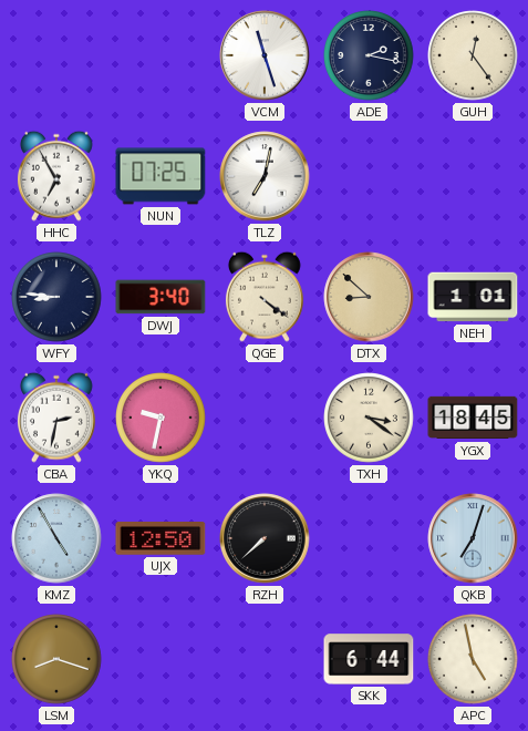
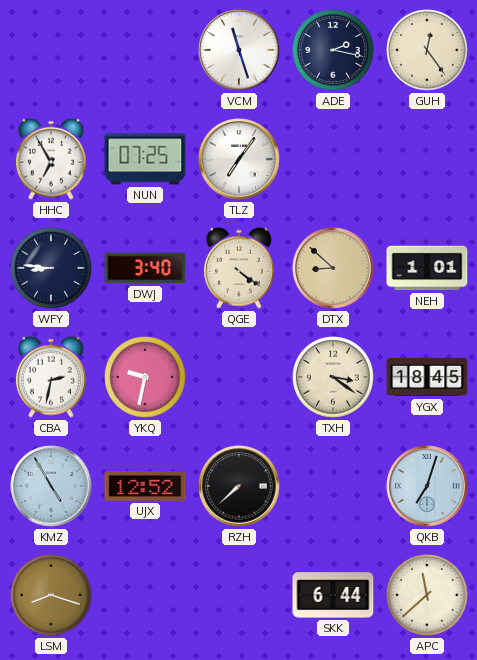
TLZ: 7:02 -> 7:06 (239, 159)
UJX: 12:50 -> 12:52 (145, 486)
APC: 4:58 -> 11:38 (427, 595)
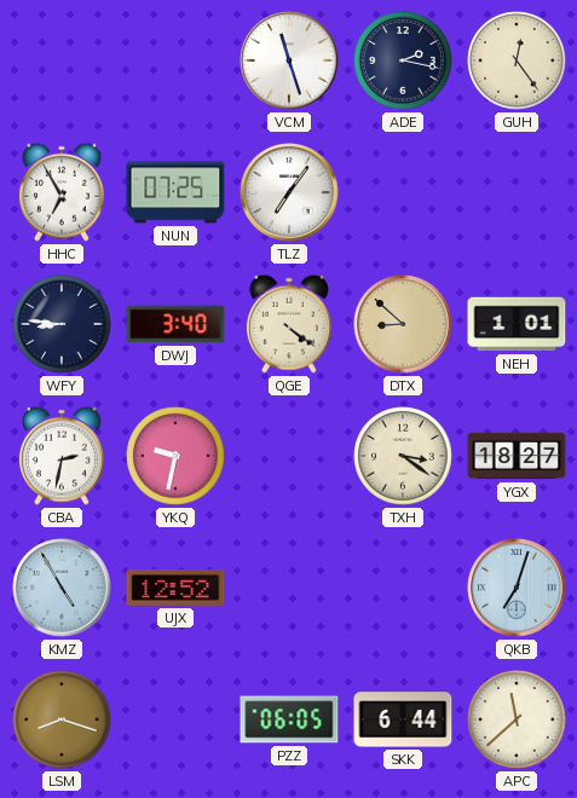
YGX: 18:45 -> 18:27 (517, 456)
RZH: 7:38 -> none (239, 486)
PZZ: none -> 06:05 (289, 719)
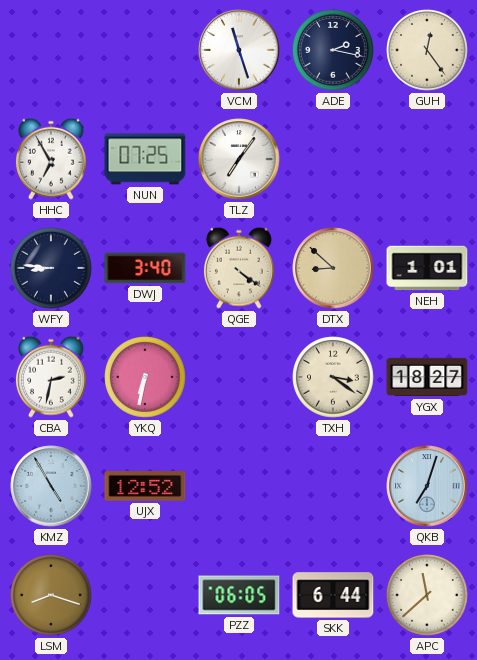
YKQ: 9:32 -> 6:32 (145, 377)
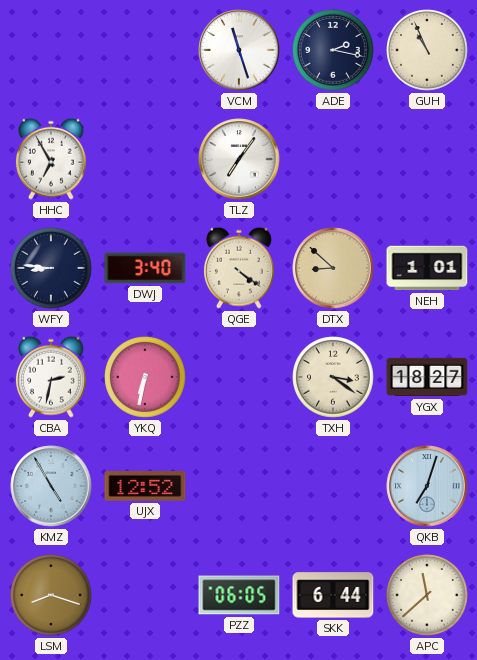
GUH: 12:24 -> 10:56 (427, 50)
NUN: 07:25 -> none (145, 159)
